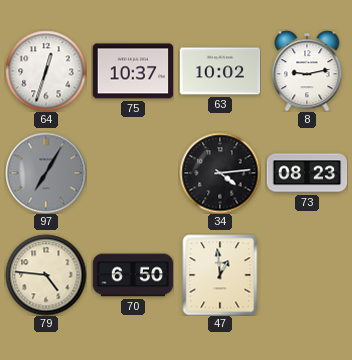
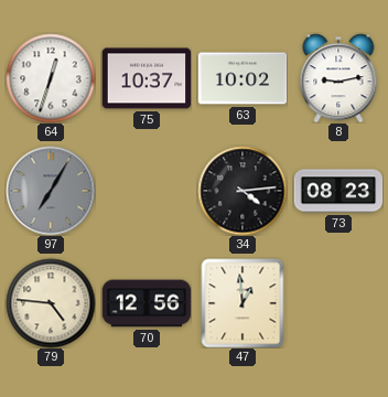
70: 6:50 -> 12:56 (147, 303)
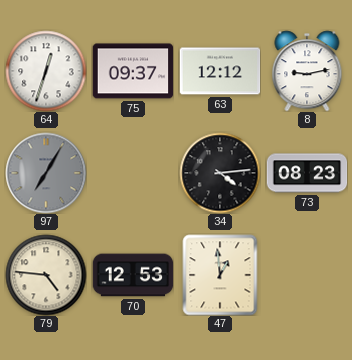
75: 10:37 -> 09:37 (133, 71)
63: 10:02 -> 12:12 (220, 71)
70: 12:56 -> 12:53 (133, 275)
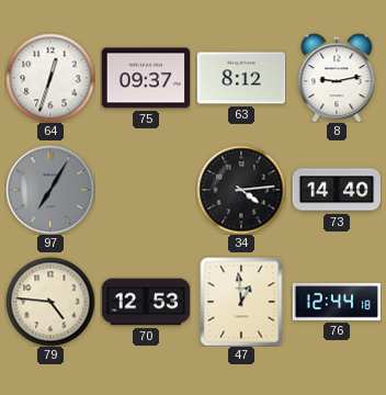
63: 12:12 -> 8:12 (241, 78)
73: 08:23 -> 14:40 (337, 190)
76: none -> 12:44 (337, 302)
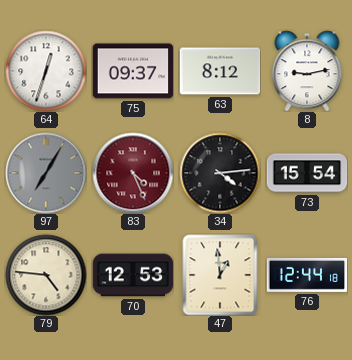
83: none -> 4:26 (133, 173)
73: 14:40 -> 15:54 (307, 173)
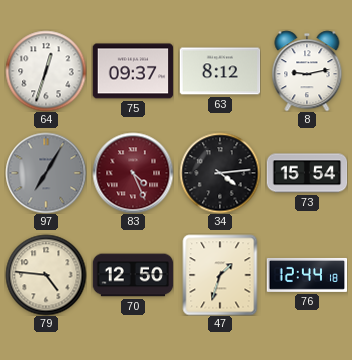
70: 12:53 -> 12:50 (133, 275)
47: 12:59 -> 1:33 (220, 275)
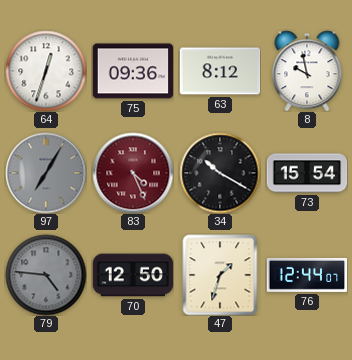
75: 09:37 -> 09:36 (133, 71)
8: 9:13 -> 9:58 (307, 71)
34: 4:14 -> 10:20 (220, 173)
79 dial: cream -> grey (46, 275)
76: 12:44:18 -> 12:44:07 (307, 275)
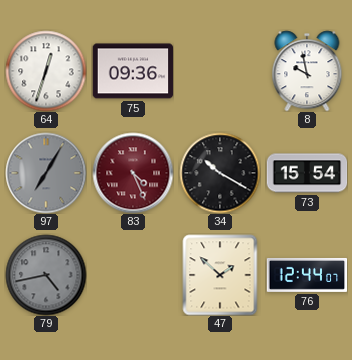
63: 8:12 -> none (220, 71)
79: 4:46 -> 4:43 (46, 275)
70: 12:50 -> none (133, 275)
47: 1:33 -> 1:52 (220, 275)
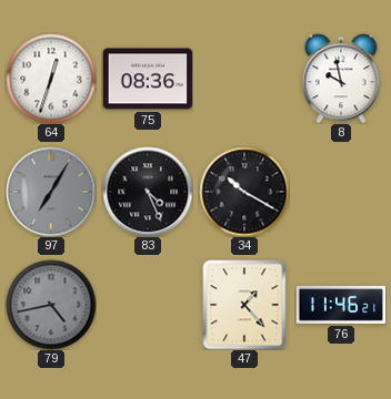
75: 09:36 -> 08:36 (148, 79)
83 dial: burgundy -> black (148, 192)
73: 15:54 -> none (307, 173)
47: 1:52 -> 1:23 (244, 305)
76: 12:44 -> 11:46 (341, 305)
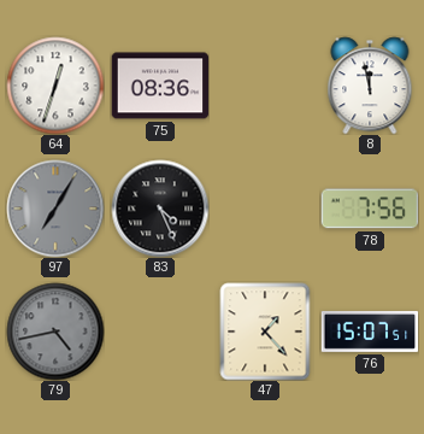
8: 9:58 -> 11:58 (370, 86)
34: 10:20 -> none (244, 192)
78: none -> 7:56 (370, 209)
76: 11:46 -> 15:07 (370, 332)
